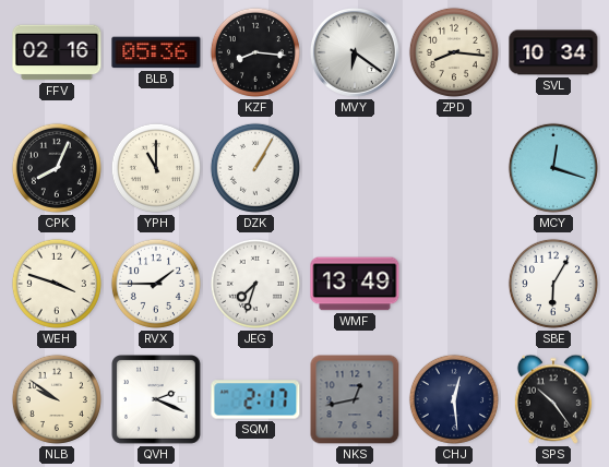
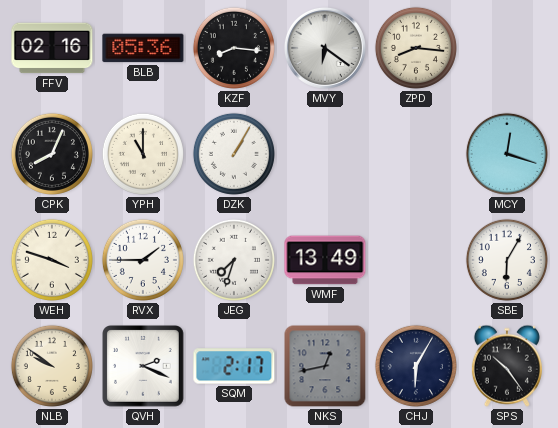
SVL: 10:34 -> none (553, 52)
CHJ: 12:29 -> 6:05 (416, 366)
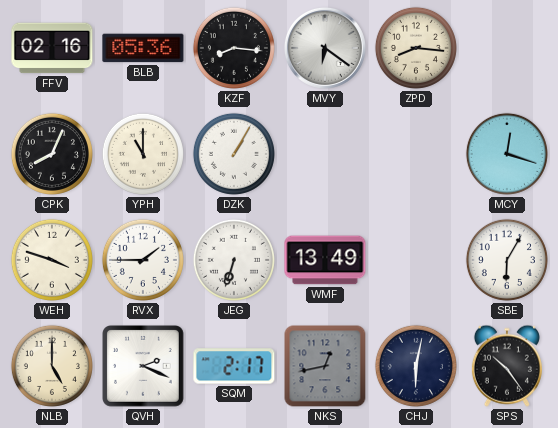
JEG: 7:33 -> 6:33 (234, 260)
NLB: 9:51 -> 5:00 (52, 366)
CHJ: 6:05 -> 6:02 (416, 366)
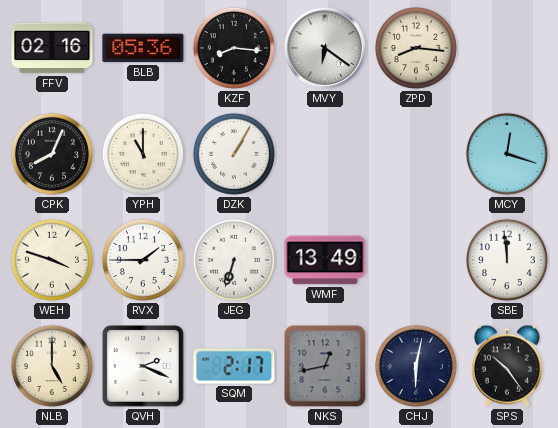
SBE: 6:05 -> 11:59 (507, 260)
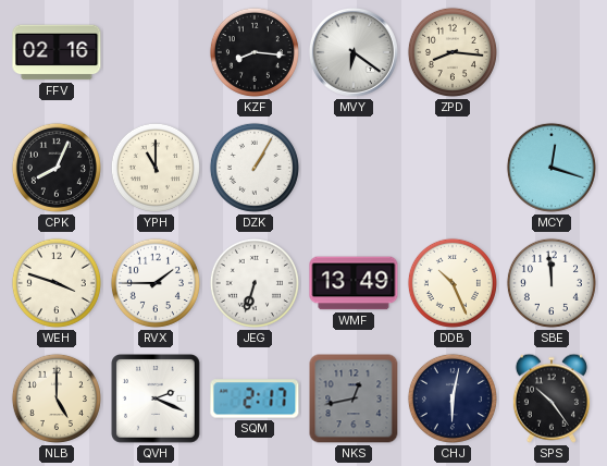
BLB: 05:36 -> none (143, 48)
DDB: none -> 10:26 (453, 283)
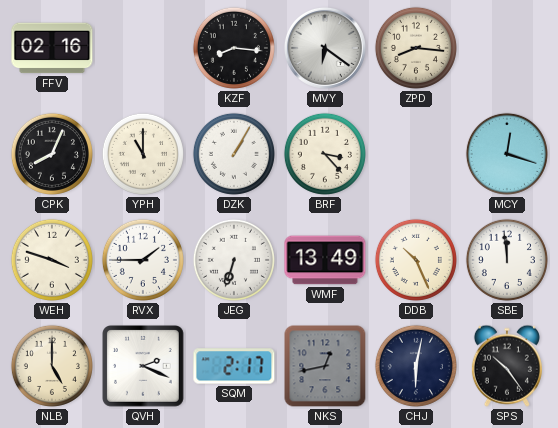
BRF: none -> 3:23 (325, 154)
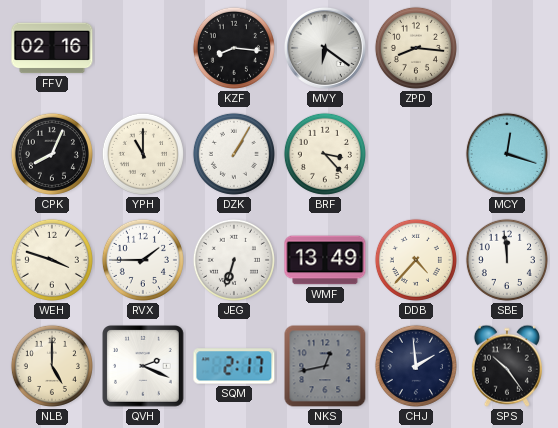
DDB: 10:26 -> 4:37 (416, 260)
CHJ: 6:02 -> 1:59 (416, 366)
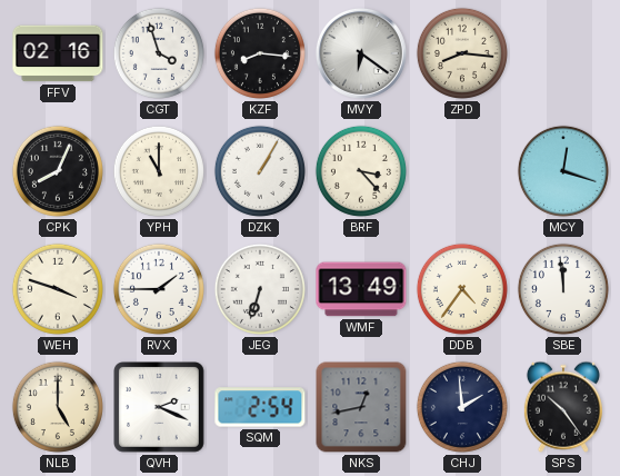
CGT: none -> 3:57 (159, 53)
DDB: 4:37 -> 4:36 (462, 289)
SQM: 2:17 -> 2:54 (260, 407)
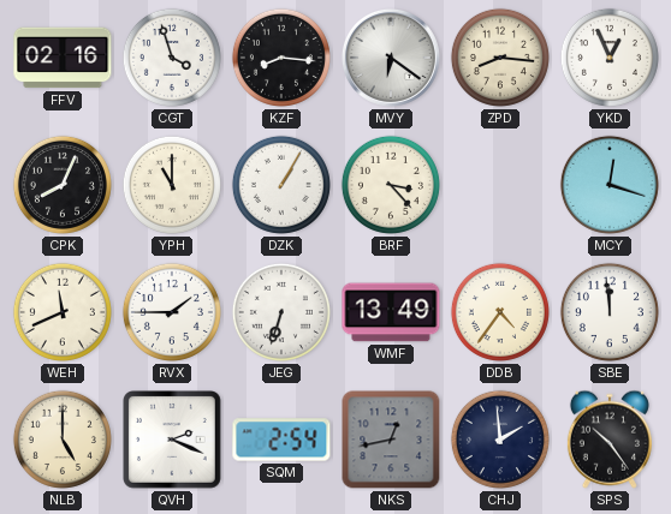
YKD: none -> 12:56 (610, 58)
WEH: 3:48 -> 11:41 (63, 312)
